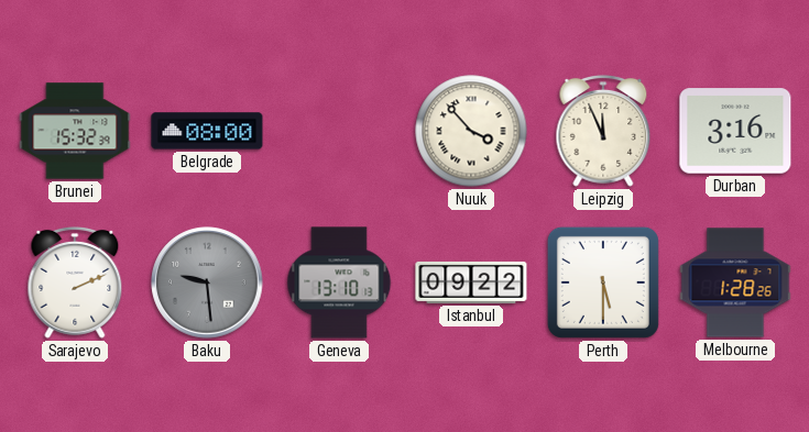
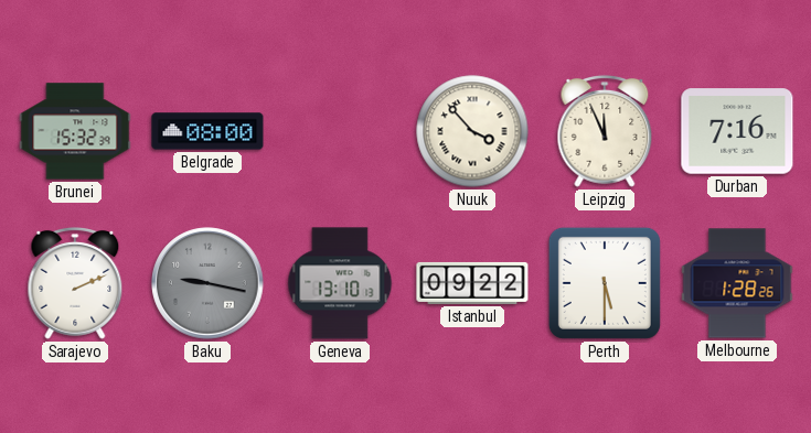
Durban: 3:16 -> 7:16 (737, 131)
Baku: 9:29 -> 9:17 (207, 283)
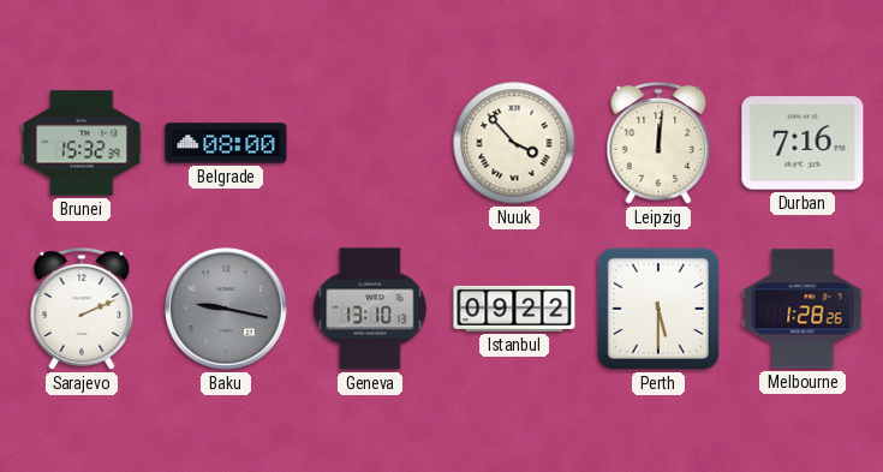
Leipzig: 11:56 -> 12:01 (658, 143)
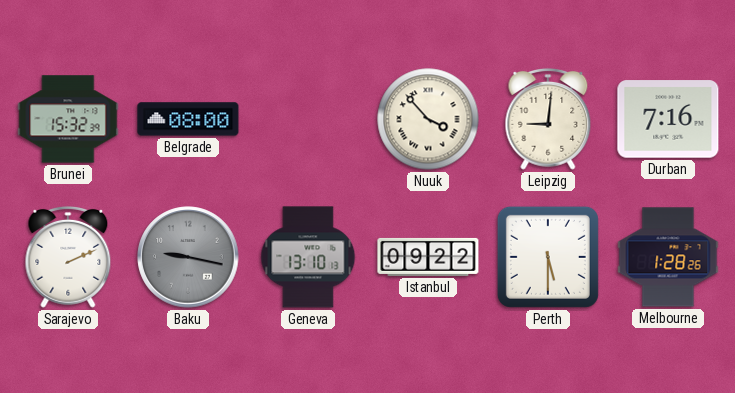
Leipzig: 12:01 -> 9:01 (548, 119)
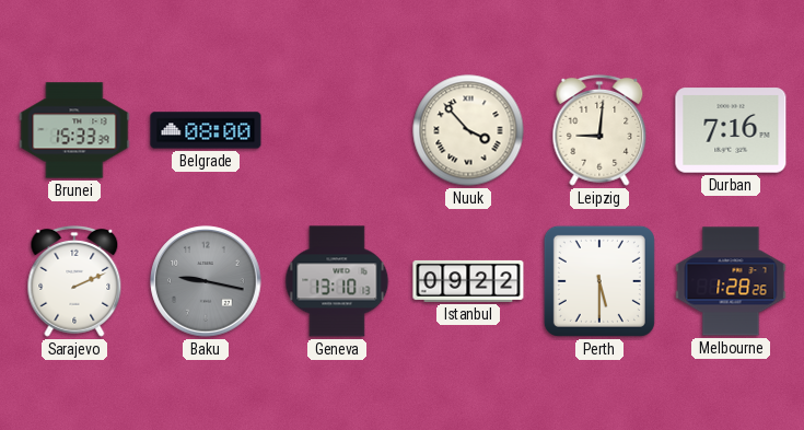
Brunei: 15:32 -> 15:33 (74, 130)
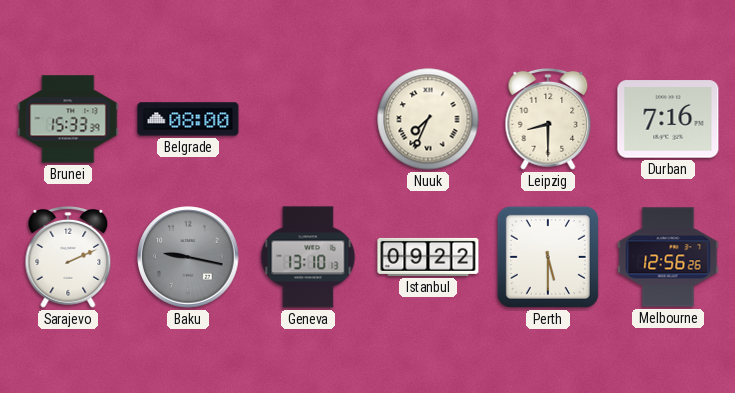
Nuuk: 3:53 -> 7:34 (428, 119)
Leipzig: 9:01 -> 8:30 (548, 119)
Melbourne: 1:28 -> 12:56 (668, 257)
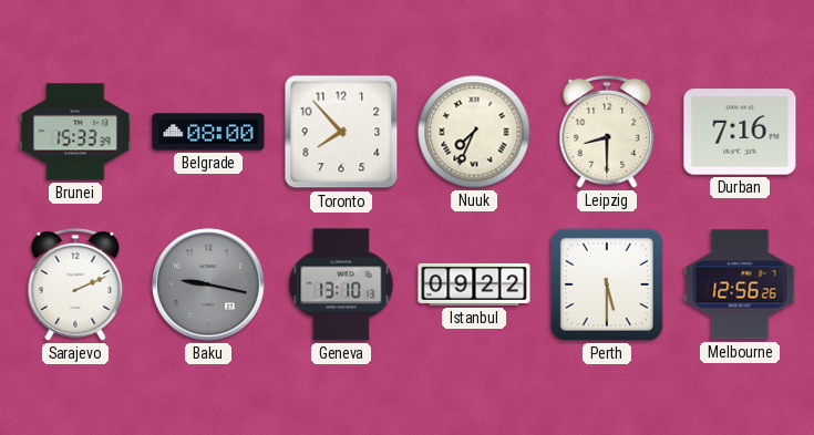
Toronto: none -> 7:53 (341, 132)
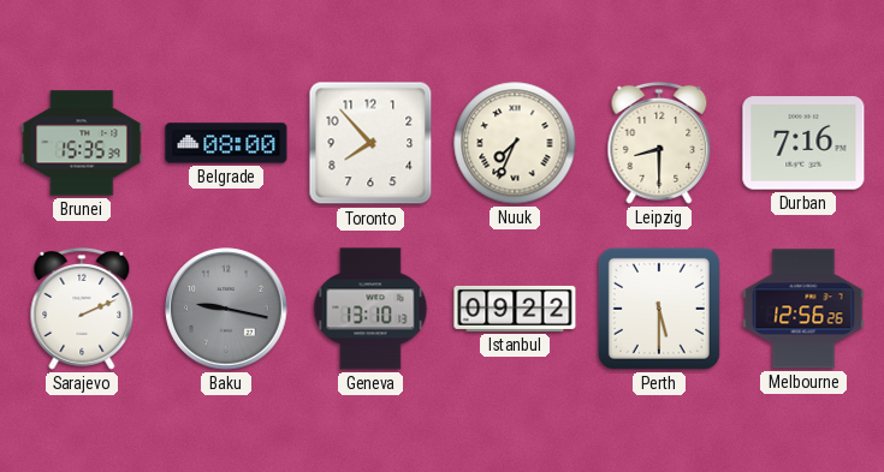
Brunei: 15:33 -> 15:35 (82, 143)
